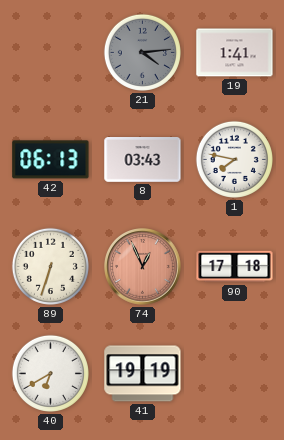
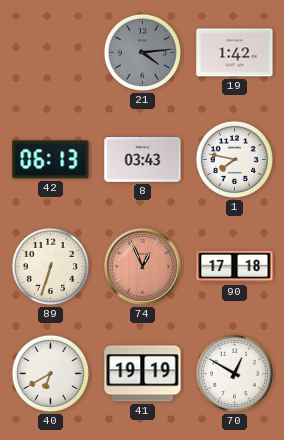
19: 1:41 -> 1:42 (235, 53)
70: none -> 12:50 (234, 373)
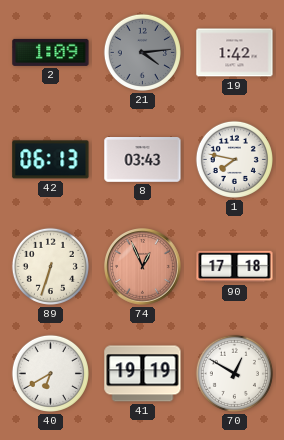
2: none -> 1:09 (51, 52)
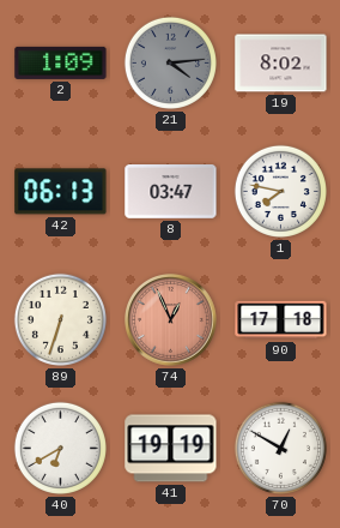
19: 1:42 -> 8:02 (281, 64)
8: 03:43 -> 03:47 (171, 192)
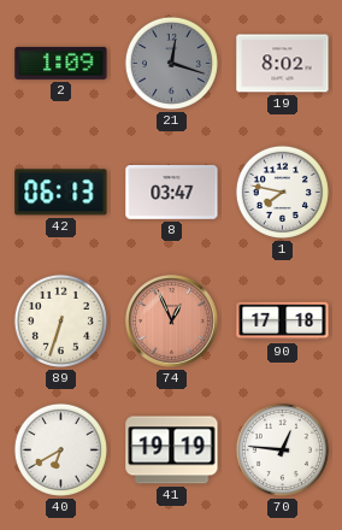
21: 4:14 -> 12:18 (171, 63)
70: 12:50 -> 12:46 (282, 449)
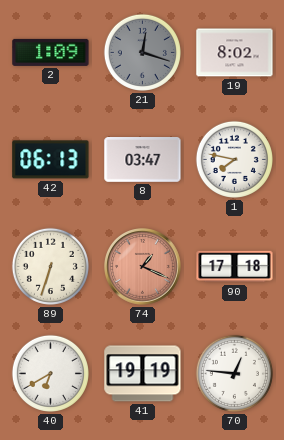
74: 12:56 -> 1:19 (143, 267)
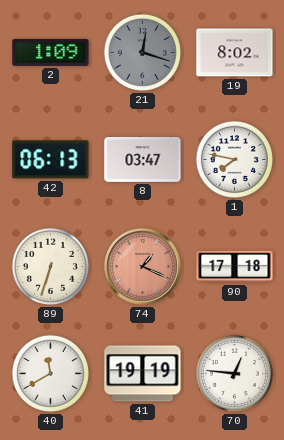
40: 6:40 -> 11:40 (50, 373)
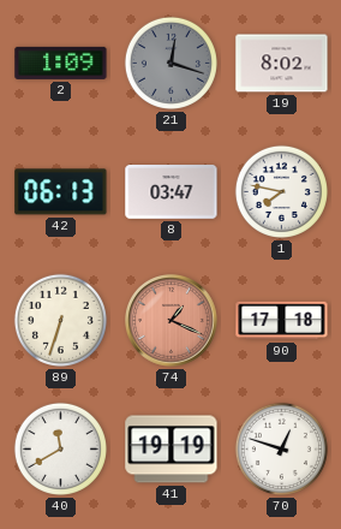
70: 12:46 -> 12:48 (281, 448)
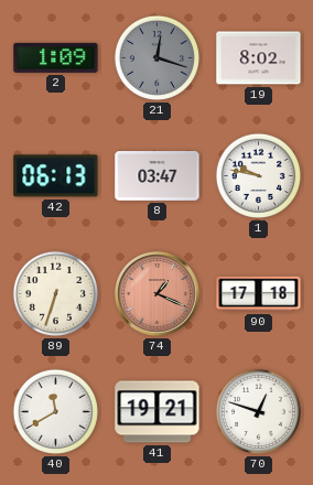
1: 7:47 -> 9:47 (258, 175)
41: 19:19 -> 19:21 (158, 412)
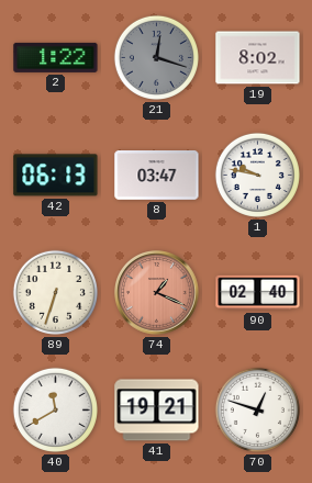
2: 1:09 -> 1:22 (56, 57)
90: 17:18 -> 02:40 (258, 293)
